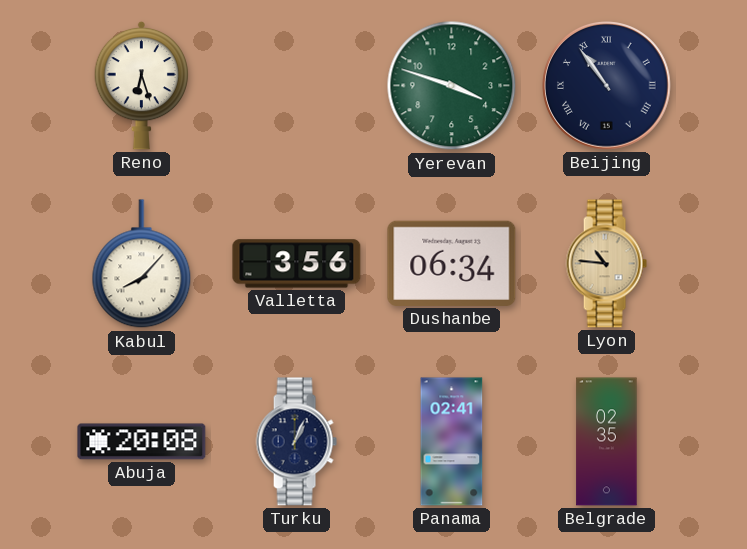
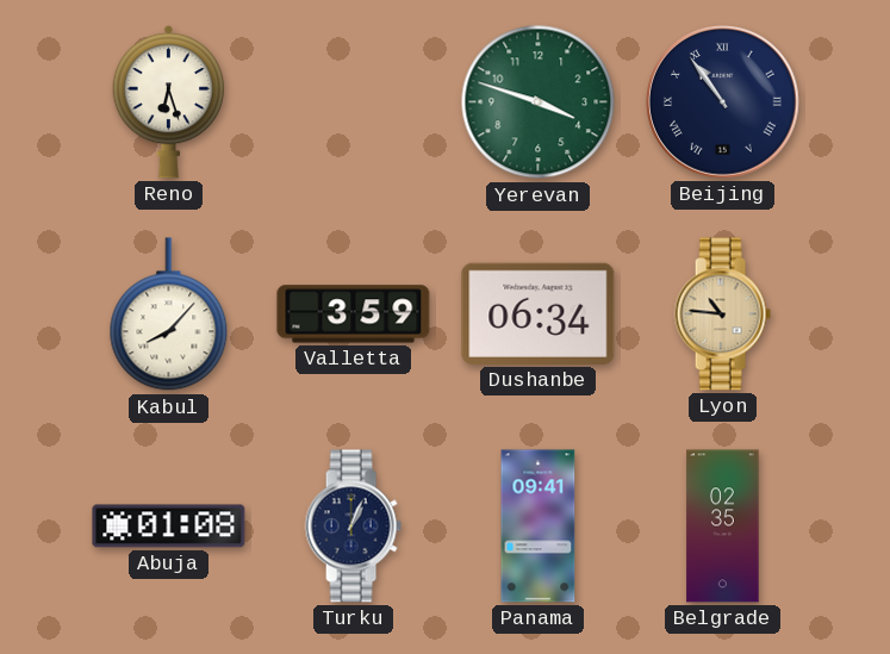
Valletta: 3:56 -> 3:59 (354, 314)
Abuja: 20:08 -> 01:08 (169, 527)
Panama: 02:41 -> 09:41 (539, 527)
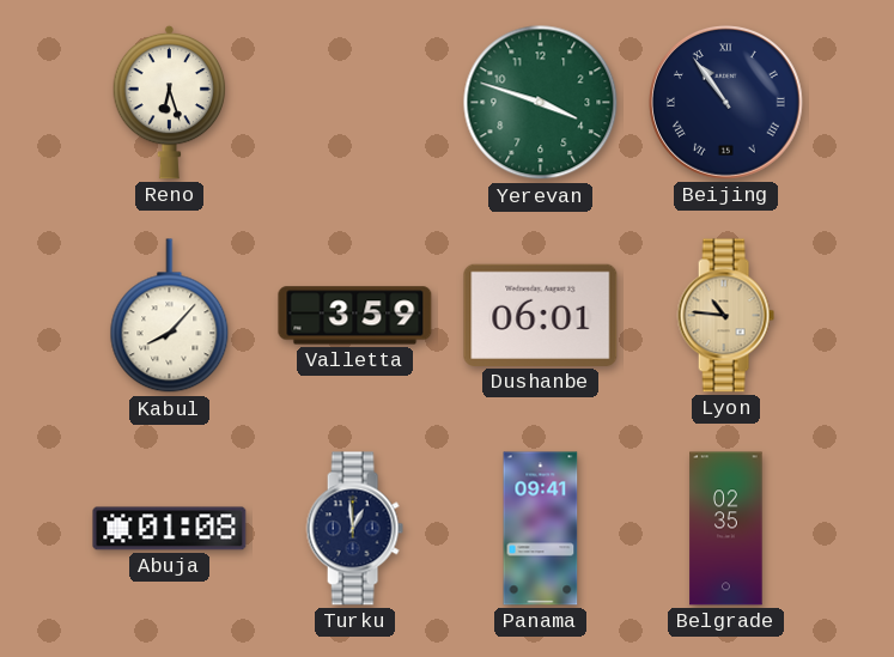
Dushanbe: 06:34 -> 06:01 (541, 315)
Turku: 1:04 -> 12:59 (354, 529)
